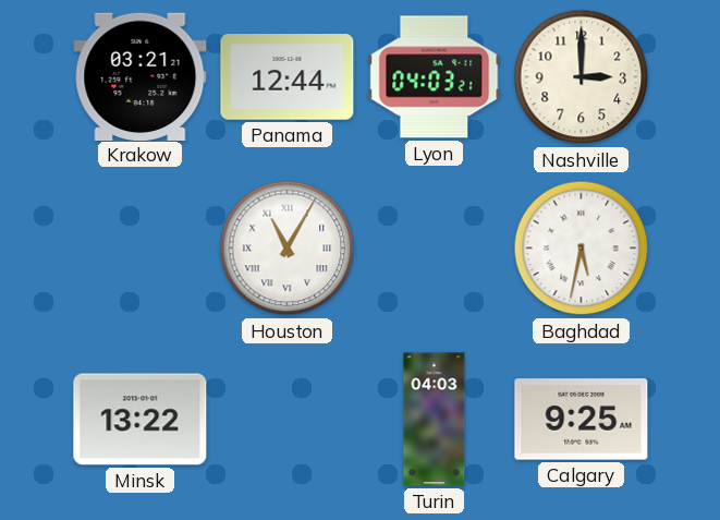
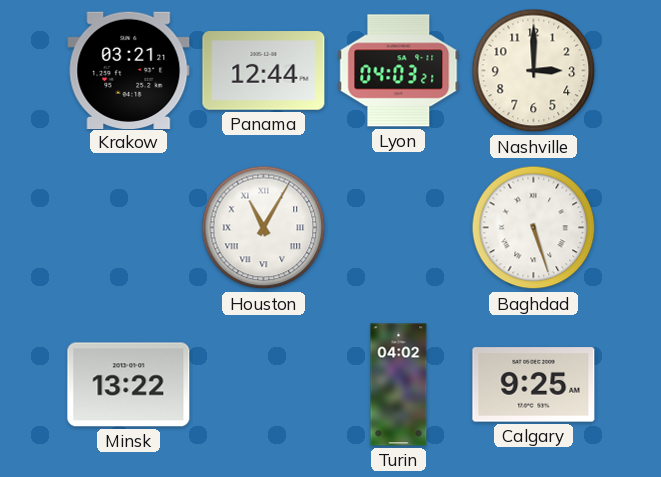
Baghdad: 5:32 -> 5:27 (534, 228)
Turin: 04:03 -> 04:02 (399, 385)
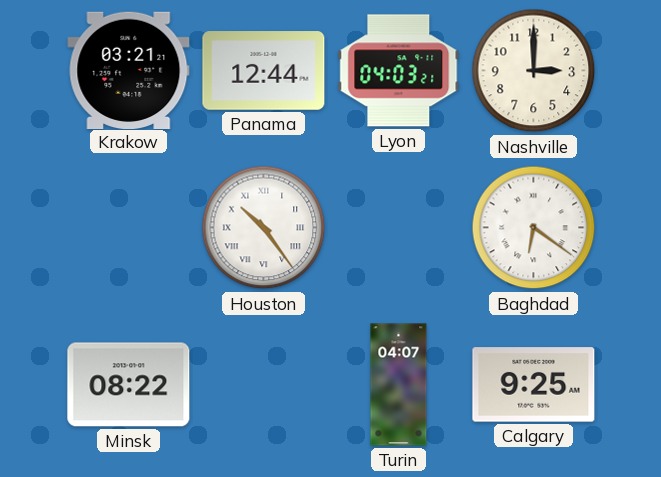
Houston: 11:05 -> 10:24 (264, 228)
Baghdad: 5:27 -> 6:21 (534, 228)
Minsk: 13:22 -> 08:22 (129, 385)
Turin: 04:02 -> 04:07 (399, 385)
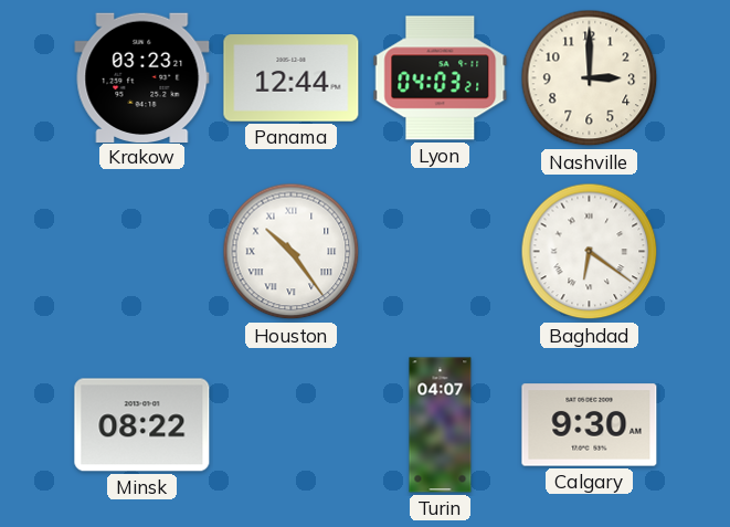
Krakow: 03:21 -> 03:23 (142, 77)
Calgary: 9:25 -> 9:30 (590, 425)
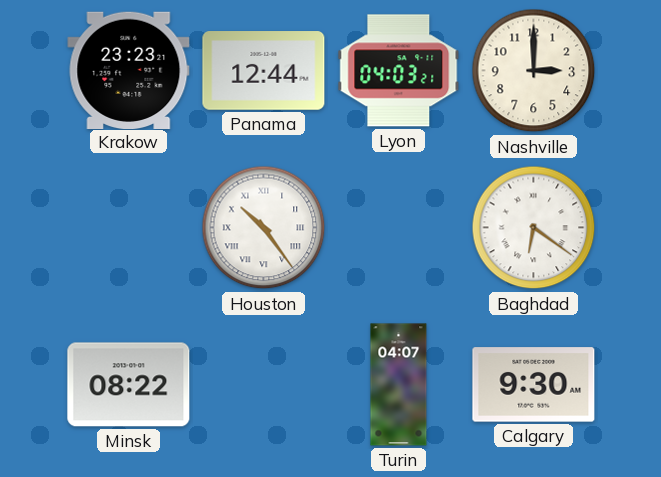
Krakow: 03:23 -> 23:23 (129, 70)
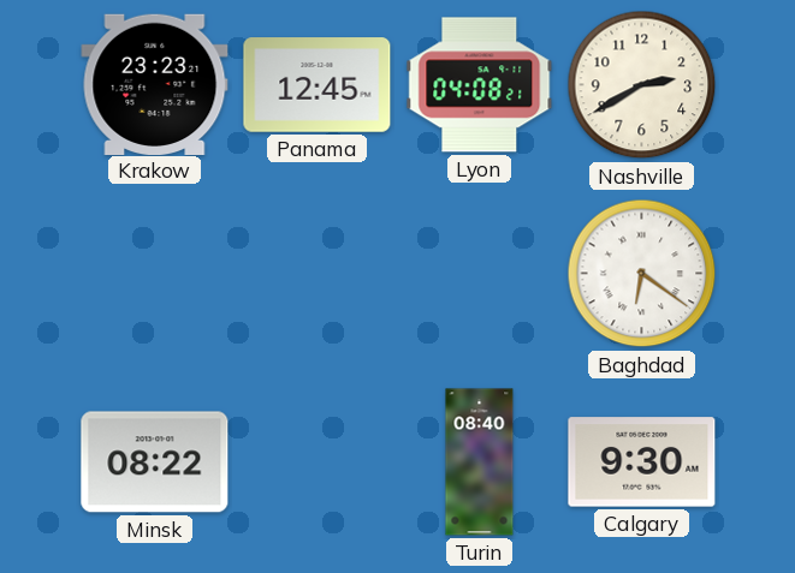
Panama: 12:44 -> 12:45 (318, 85)
Lyon: 04:03 -> 04:08 (480, 85)
Nashville: 3:00 -> 2:40 (642, 85)
Houston: 10:24 -> none (264, 228)
Turin: 04:07 -> 08:40 (480, 462)
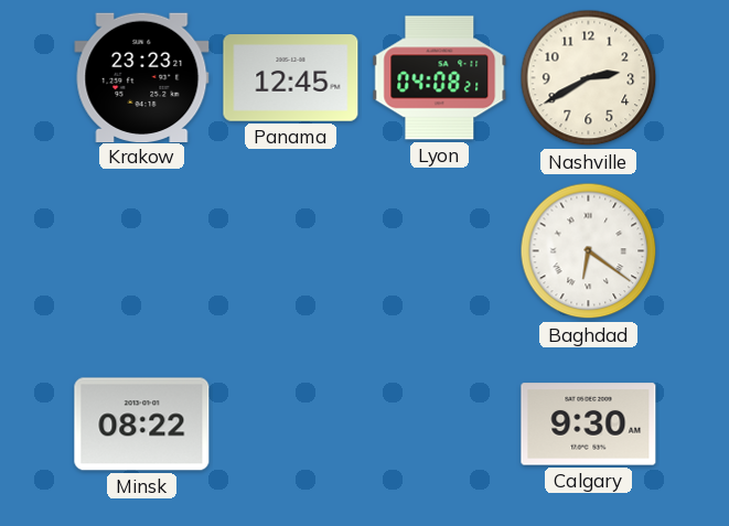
Turin: 08:40 -> none (480, 462)
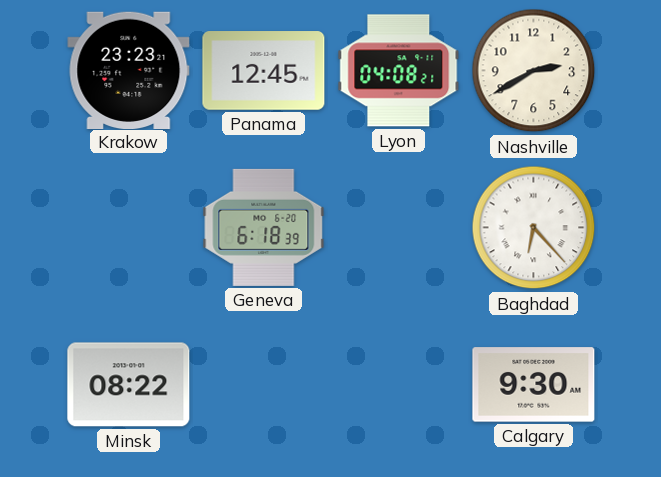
Geneva: none -> 6:18 (264, 227)
Baghdad: 6:21 -> 6:23 (534, 228)
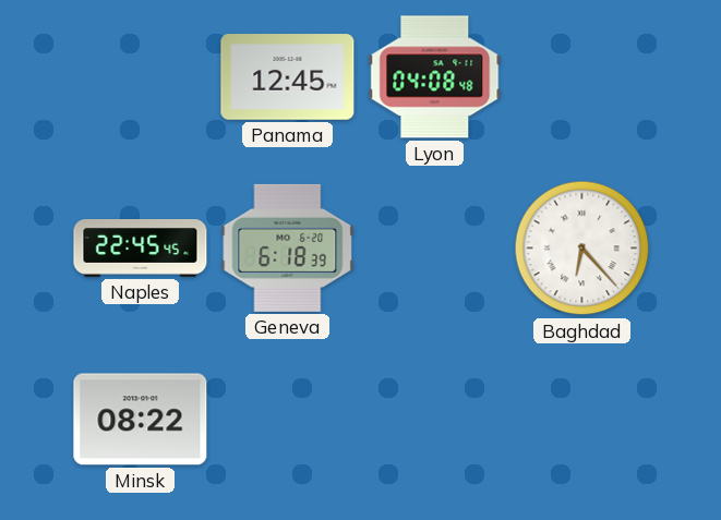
Krakow: 23:23 -> none (129, 70)
Lyon: 04:08:21 -> 04:08:48 (435, 77)
Nashville: 2:40 -> none (534, 71)
Naples: none -> 22:45 (141, 249)
Calgary: 9:30 -> none (534, 385)
